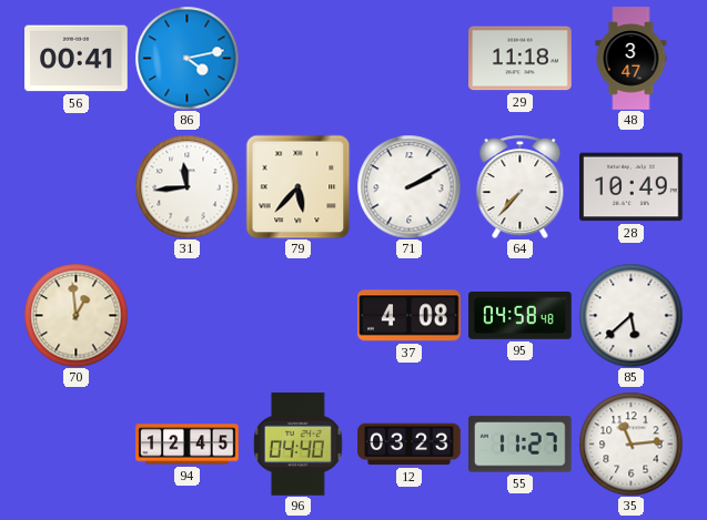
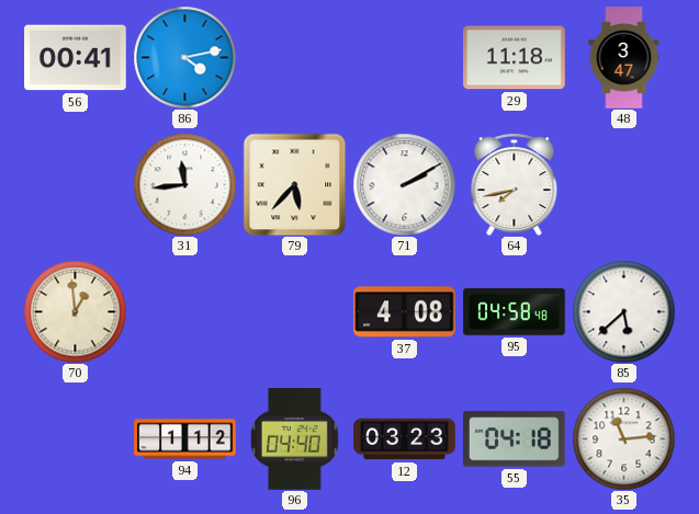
64: 7:37 -> 7:43 (515, 184)
28: 10:49 -> none (632, 187)
94: 12:45 -> 1:12 (185, 439)
55: 11:27 -> 04:18 (515, 439)
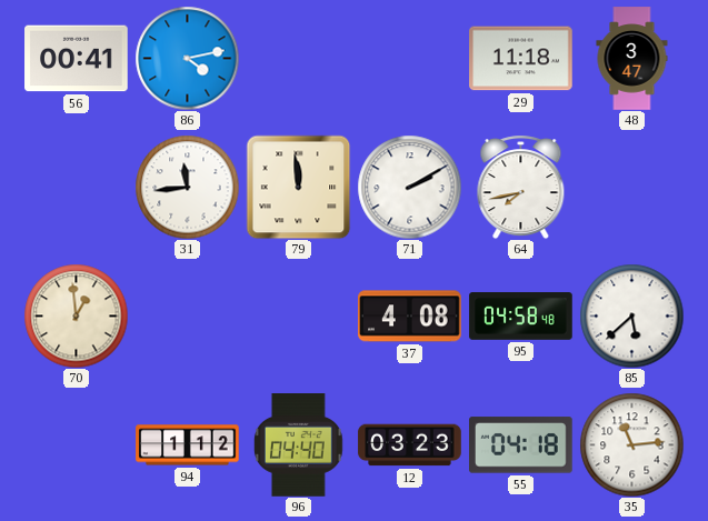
79: 5:37 -> 11:59 (298, 187)
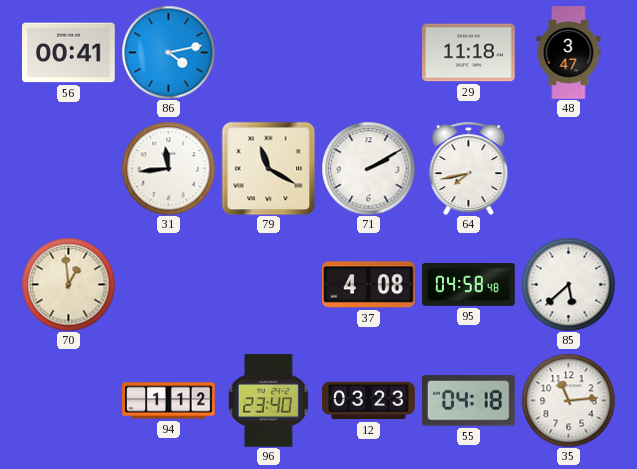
79: 11:59 -> 11:20 (268, 168)
96: 04:40 -> 23:40 (268, 401)
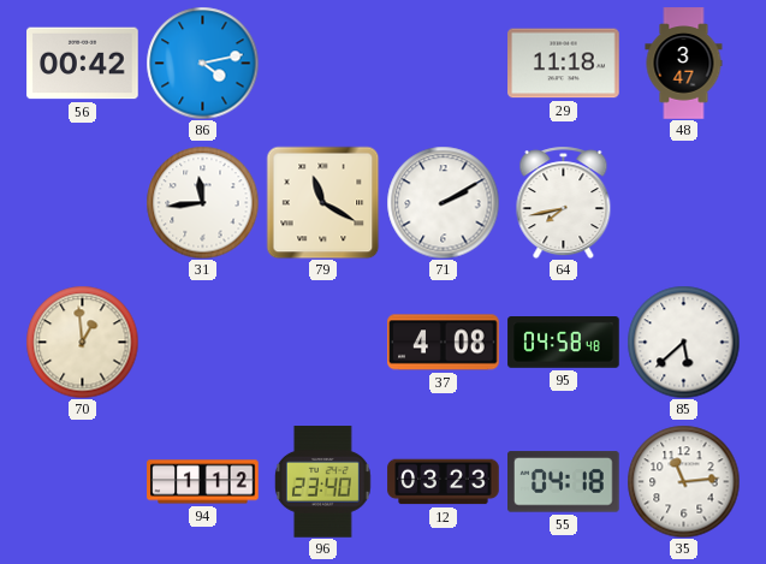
56: 00:41 -> 00:42 (83, 64)
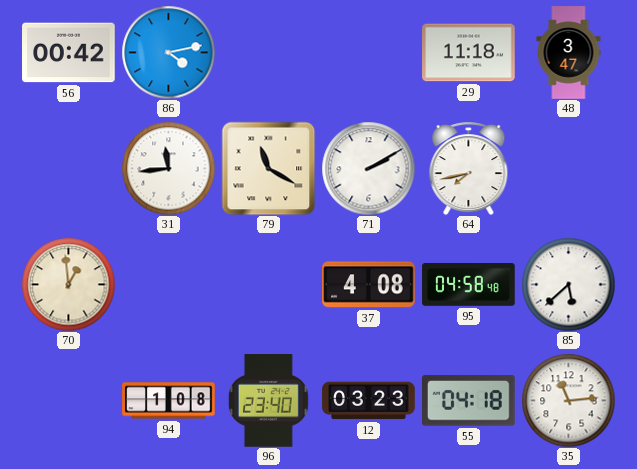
94: 1:12 -> 1:08 (169, 401)
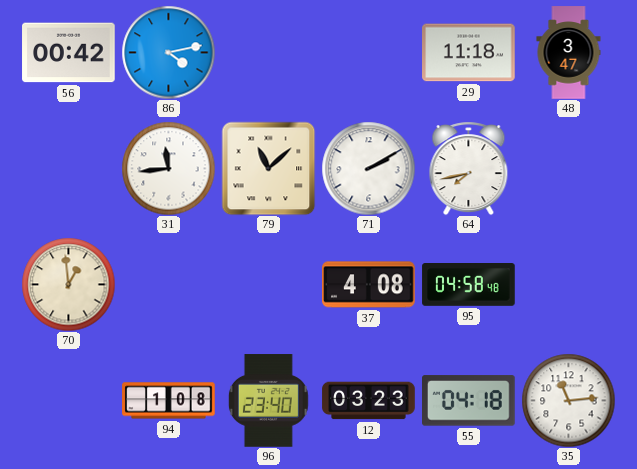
79: 11:20 -> 11:08 (268, 168)
85: 5:38 -> none (568, 284)
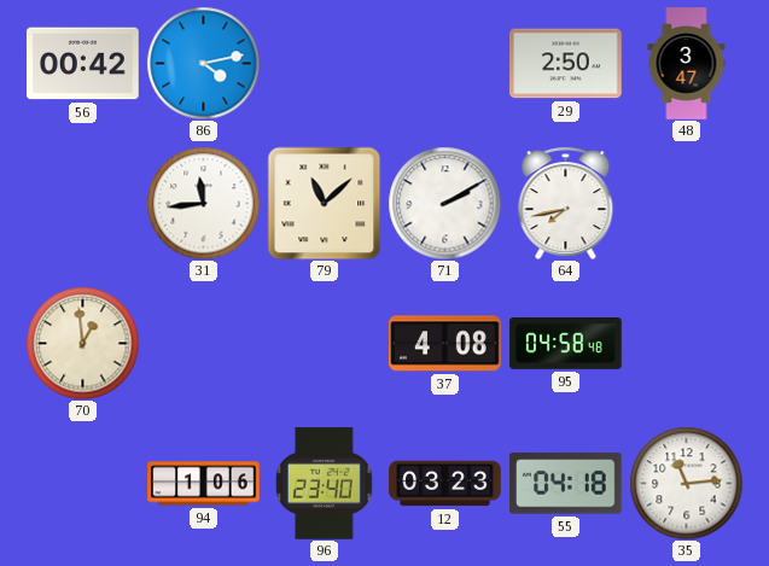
29: 11:18 -> 2:50 (566, 64)
94: 1:08 -> 1:06 (204, 484)
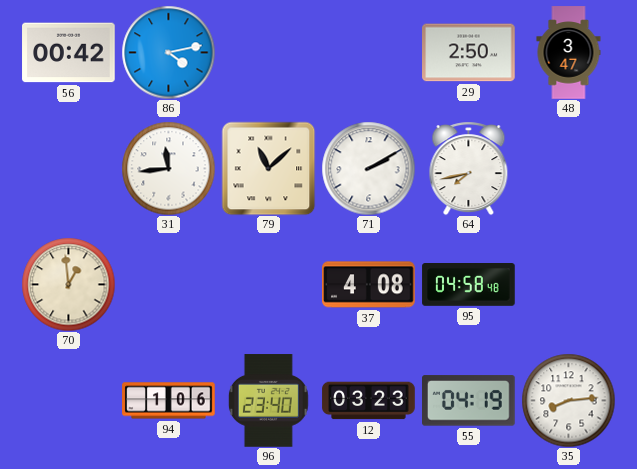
55: 04:18 -> 04:19 (469, 401)
35: 11:14 -> 8:14 (568, 400)
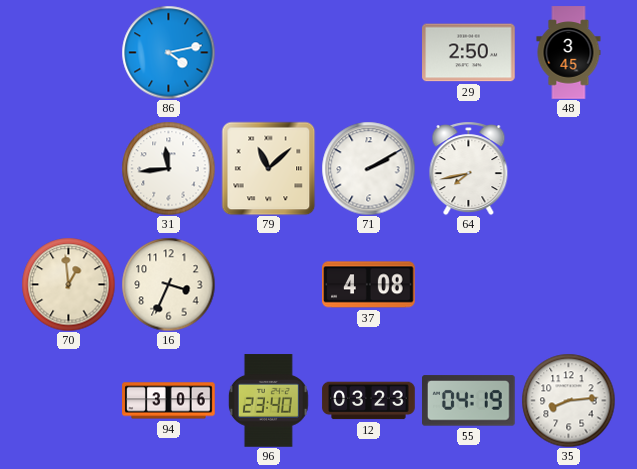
56: 00:42 -> none (69, 53)
48: 3:47 -> 3:45 (569, 53)
16: none -> 3:34 (168, 284)
95: 04:58 -> none (469, 285)
94: 1:06 -> 3:06 (169, 401)
